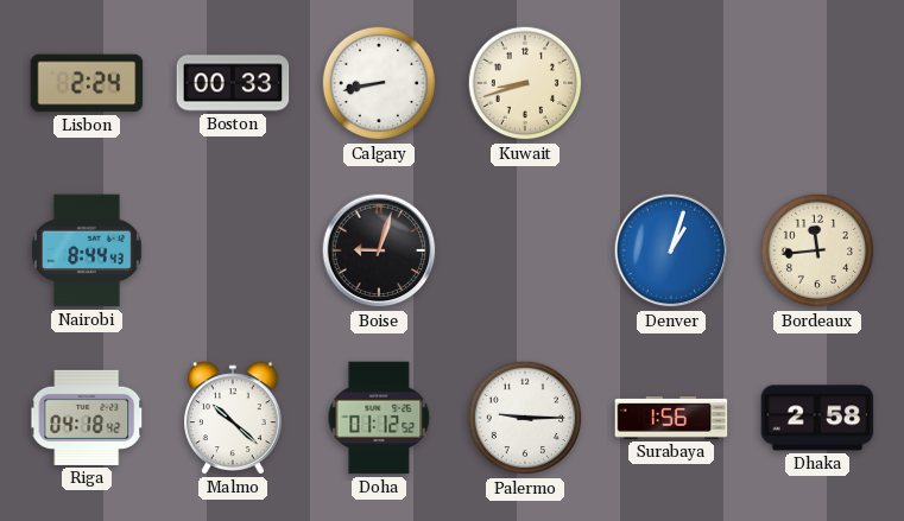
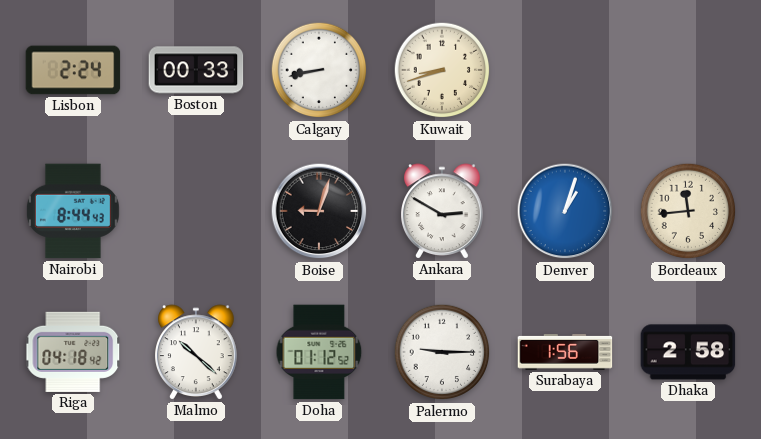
Ankara: none -> 2:50 (443, 211)
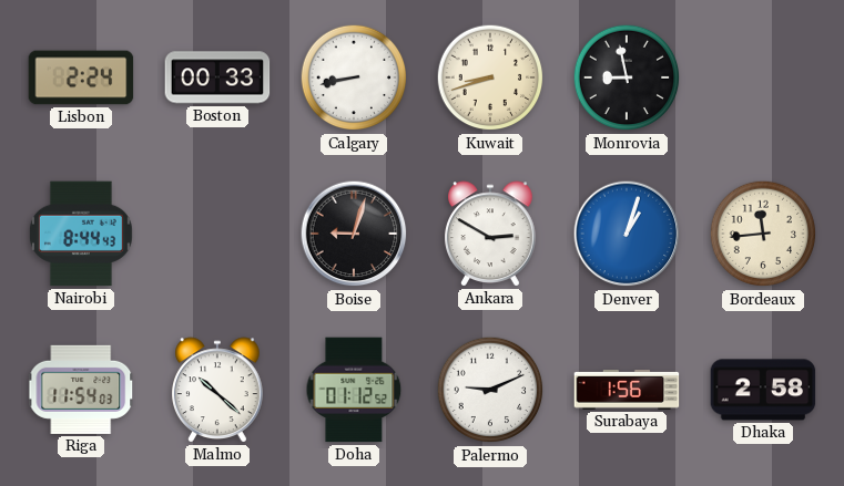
Monrovia: none -> 8:58 (627, 77)
Riga: 04:18 -> 11:54 (81, 390)
Palermo: 9:15 -> 9:11 (490, 390)
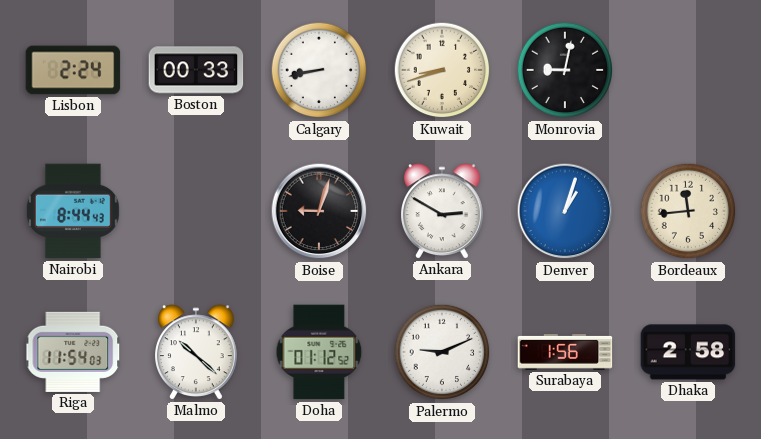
Monrovia: 8:58 -> 9:02 (565, 70)
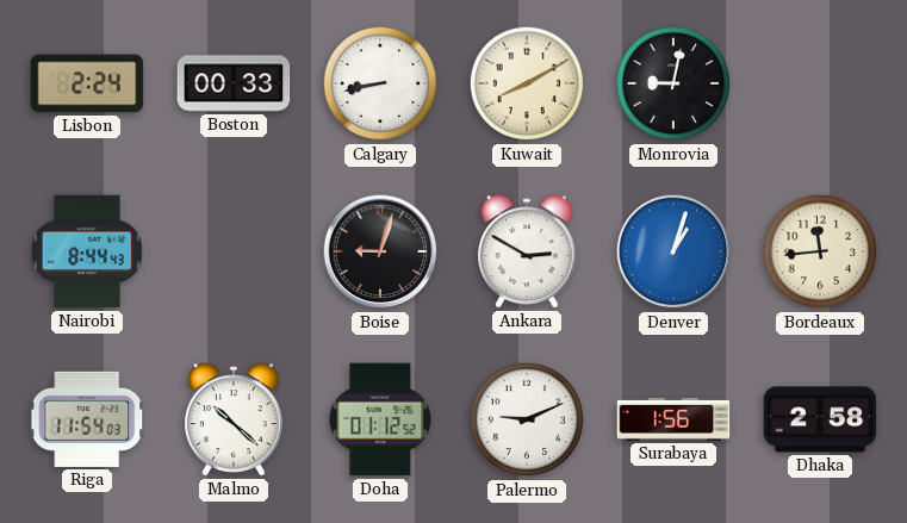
Kuwait: 8:42 -> 8:10 (527, 83)
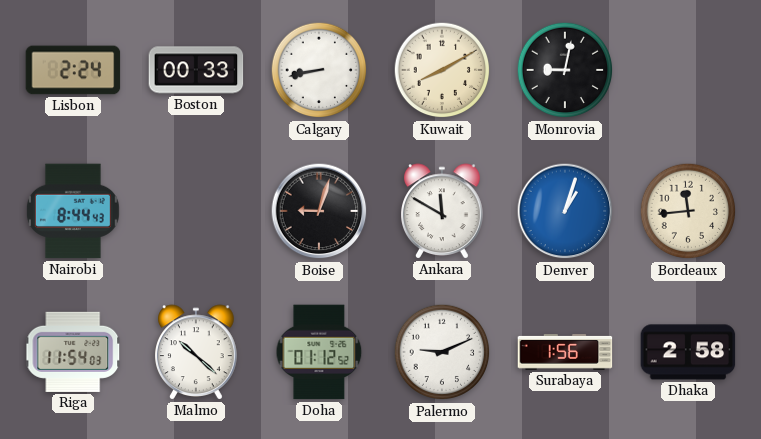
Ankara: 2:50 -> 11:50 (443, 211)
